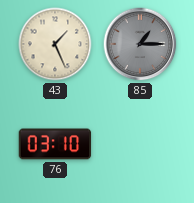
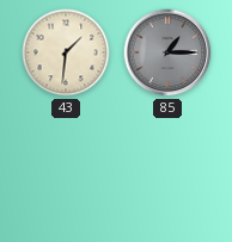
43: 1:26 -> 1:31 (66, 52)
76: 03:10 -> none (55, 144)
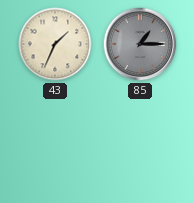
43: 1:31 -> 1:34 (55, 44)
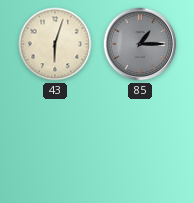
43: 1:34 -> 6:03 (55, 44)
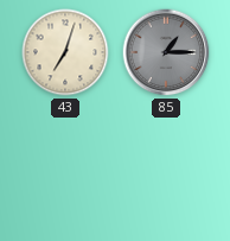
43: 6:03 -> 7:03 (65, 52)
